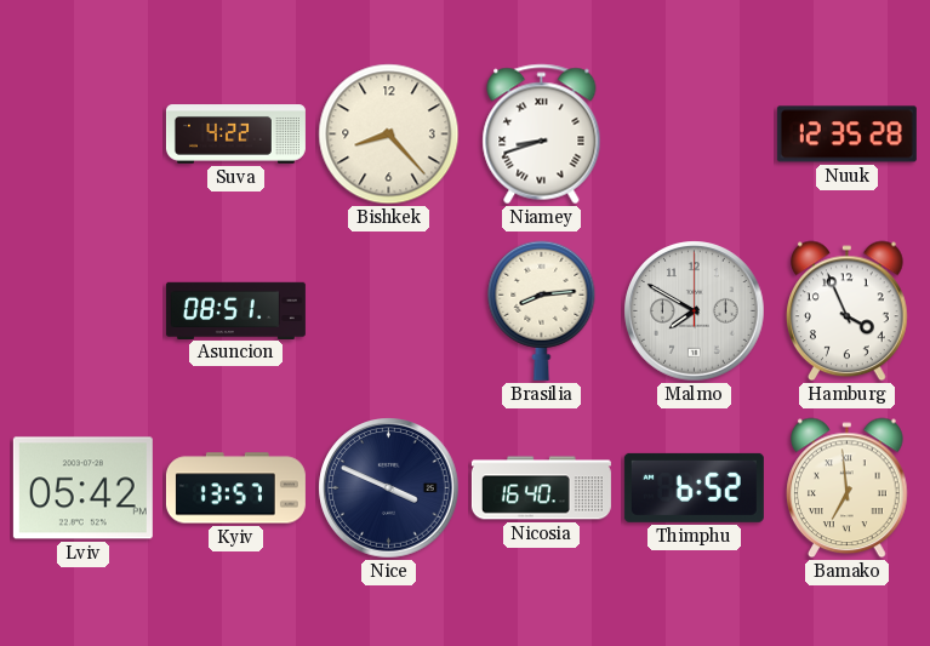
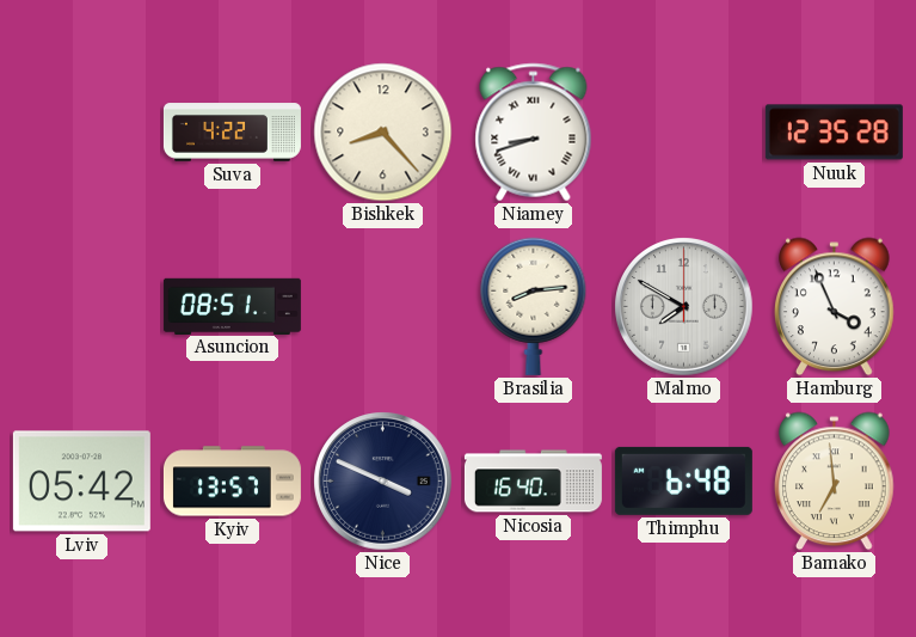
Thimphu: 6:52 -> 6:48 (683, 480)
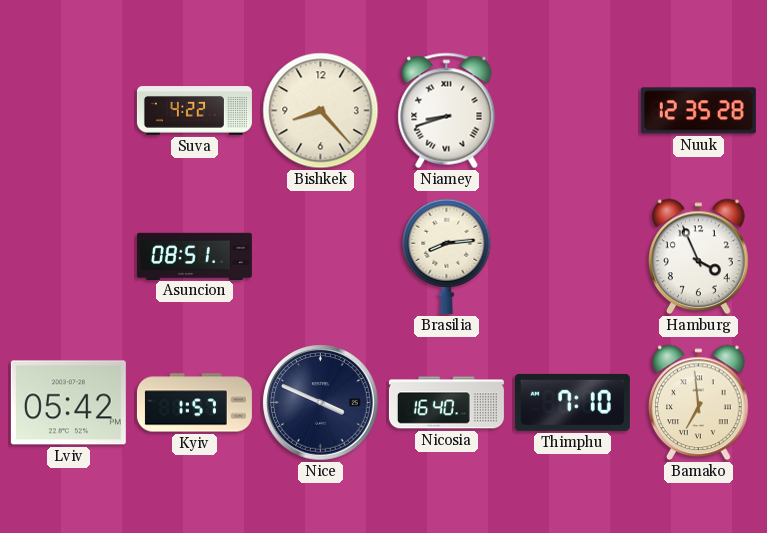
Malmo: 7:50 -> none (684, 307)
Kyiv: 13:57 -> 1:57 (194, 403)
Thimphu: 6:48 -> 7:10 (572, 402)
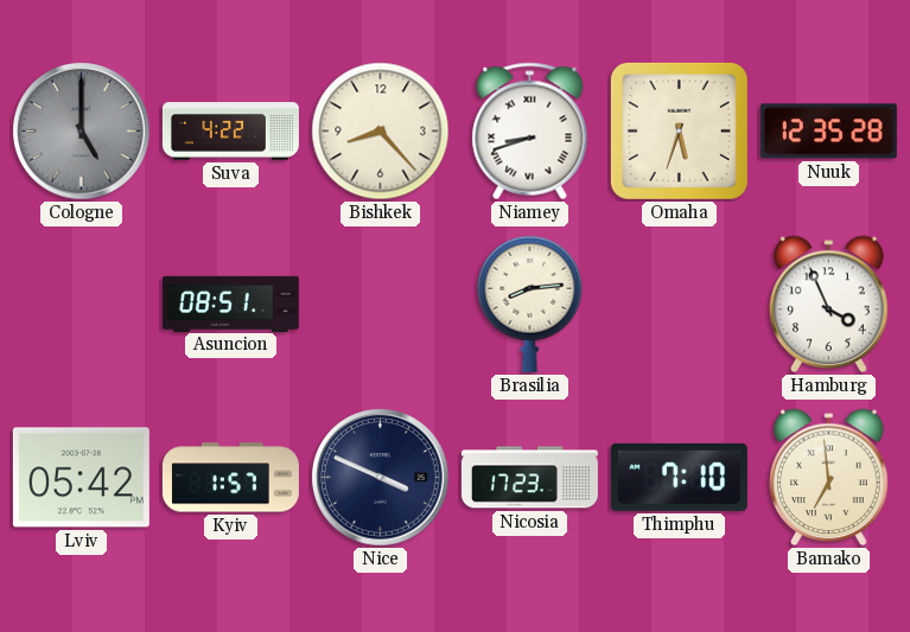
Cologne: none -> 5:00 (82, 132)
Omaha: none -> 5:33 (679, 130)
Nicosia: 16:40 -> 17:23 (529, 478)
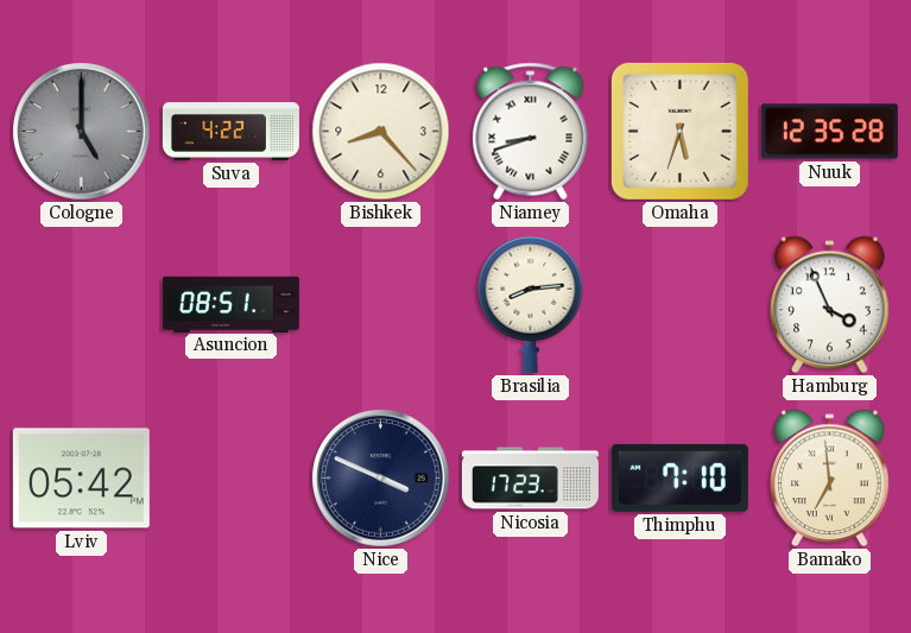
Kyiv: 1:57 -> none (230, 478)
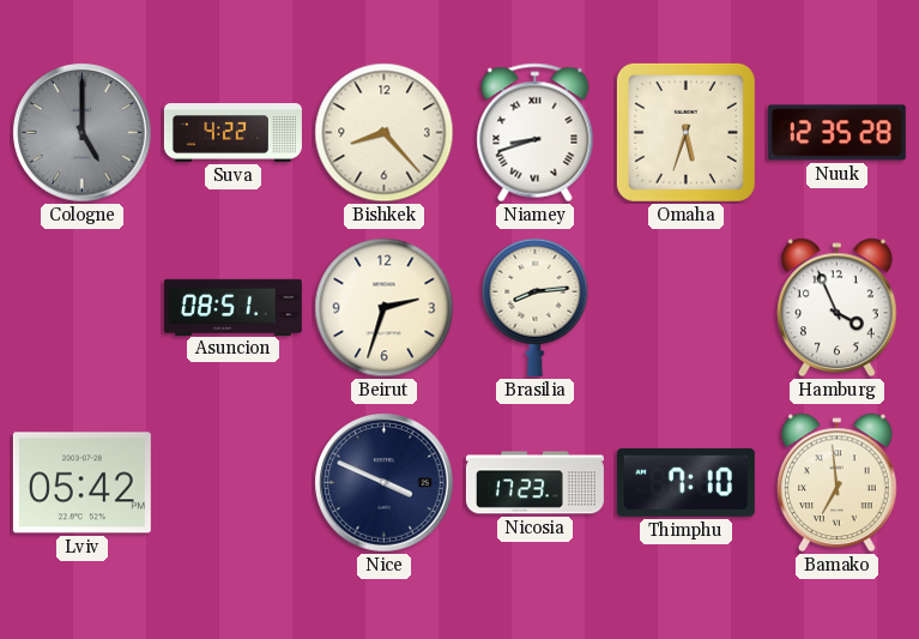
Beirut: none -> 2:33 (385, 308)
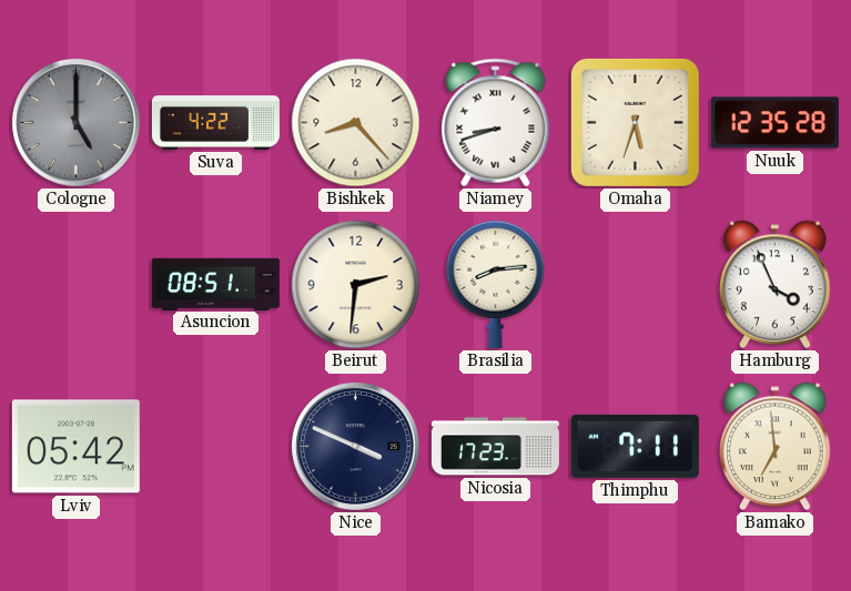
Beirut: 2:33 -> 2:31 (356, 285)
Thimphu: 7:10 -> 7:11 (635, 446)
